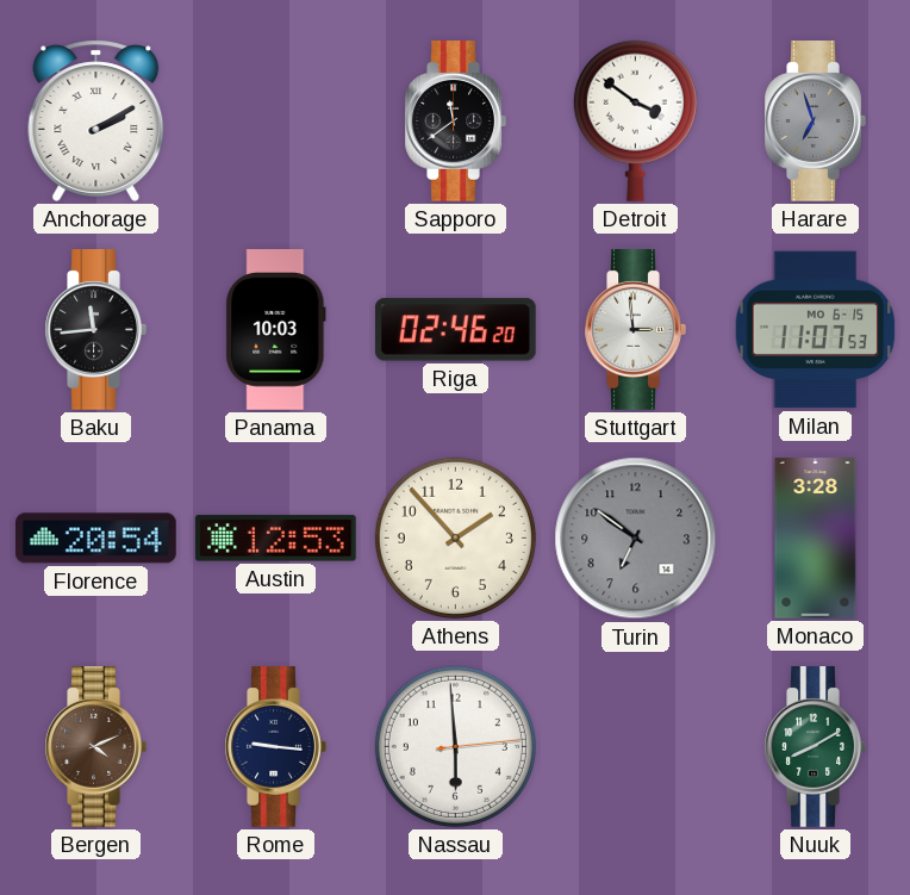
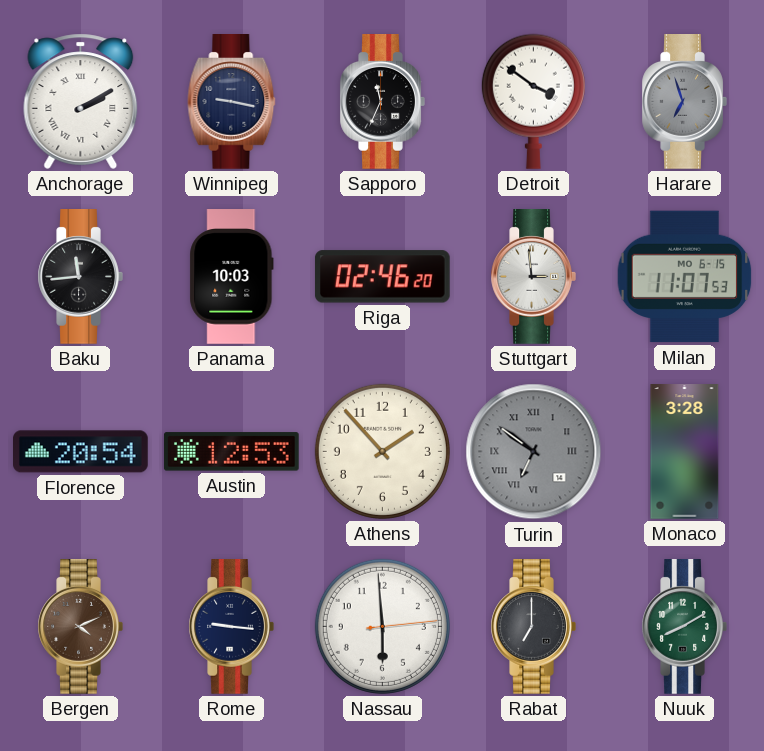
Winnipeg: none -> 9:17 (232, 102)
Sapporo: 11:39 -> 11:34 (382, 102)
Turin numerals: Arabic -> Roman (534, 452)
Rabat: none -> 7:00 (533, 627)
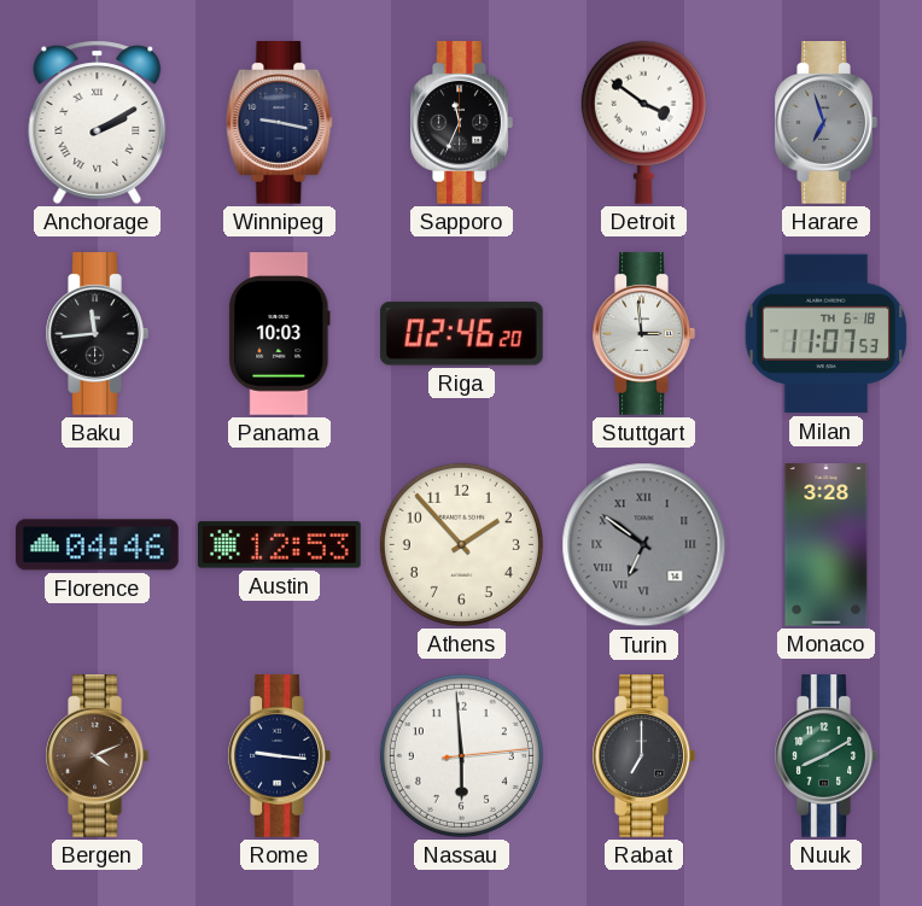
Milan date: MO 6-15 -> TH 6-18 (827, 334)
Florence: 20:54 -> 04:46 (98, 545)
